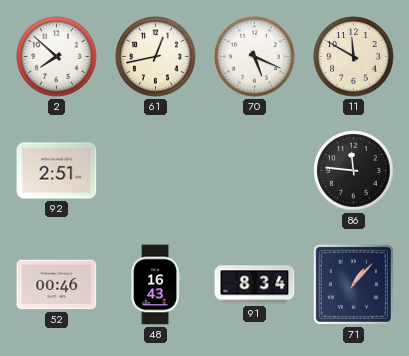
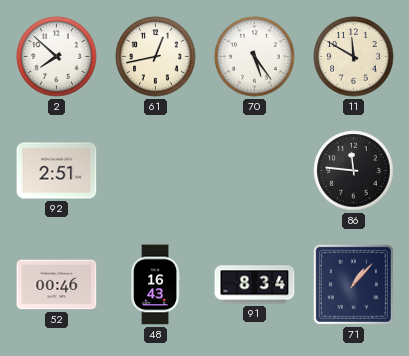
70: 5:19 -> 5:24 (255, 57)
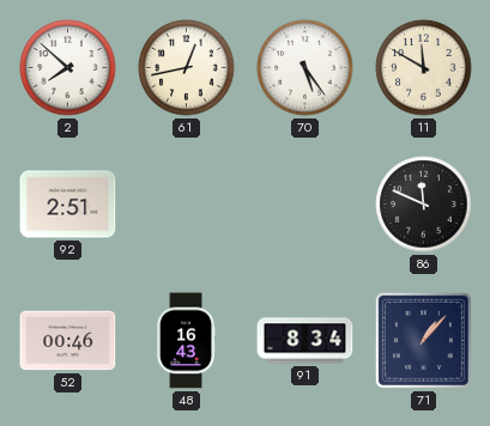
86: 11:46 -> 11:49 (424, 205)
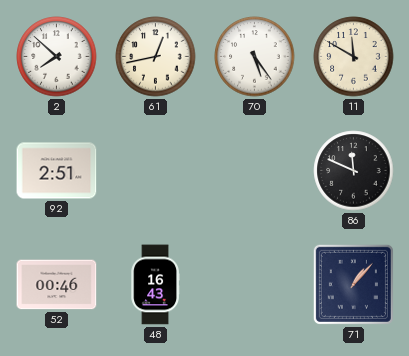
91: 8:34 -> none (306, 341)
